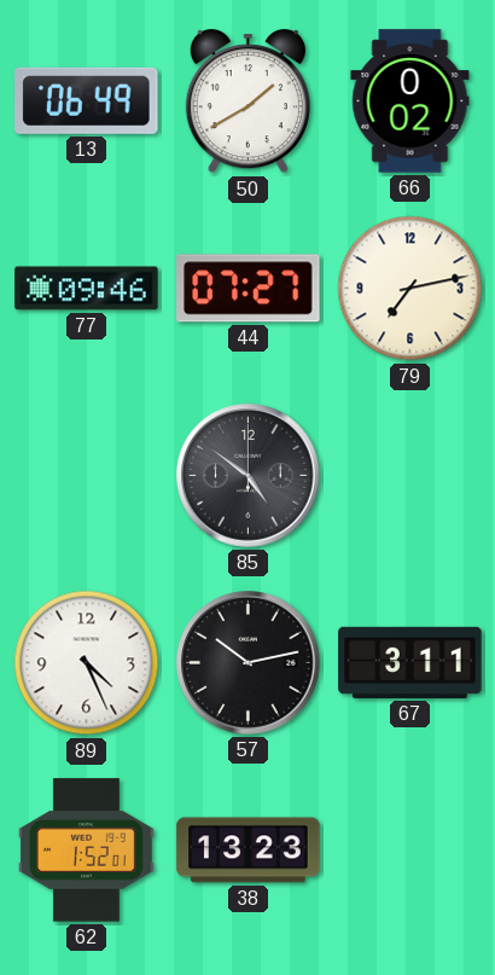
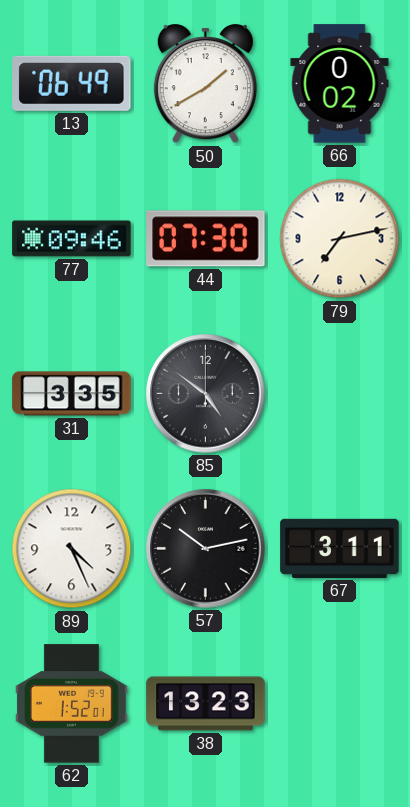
44: 07:27 -> 07:30 (206, 239)
31: none -> 3:35 (72, 394)
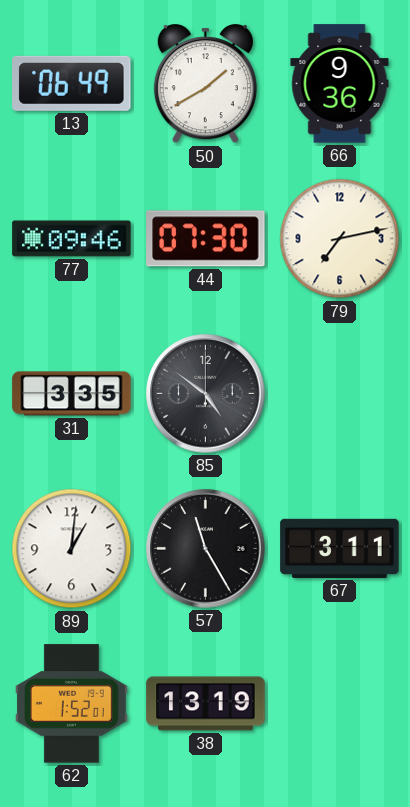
66: 0:02 -> 9:36 (340, 84)
89: 4:26 -> 1:01 (72, 549)
57: 10:13 -> 11:25 (206, 549)
38: 13:23 -> 13:19 (206, 704)
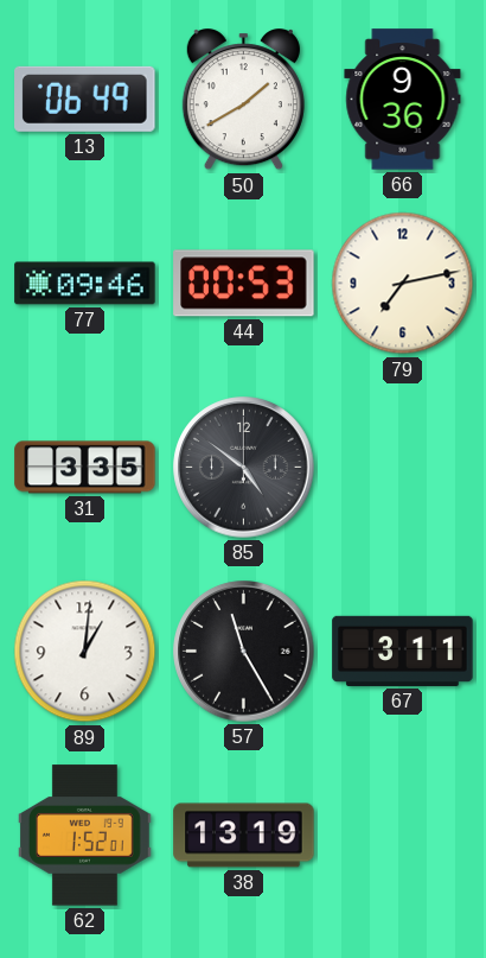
44: 07:30 -> 00:53 (244, 284)
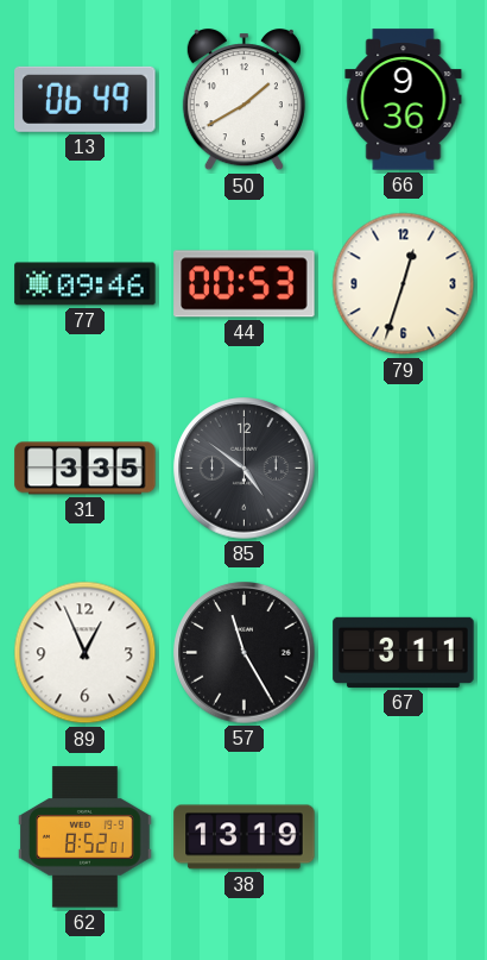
79: 7:13 -> 12:33 (404, 284)
89: 1:01 -> 12:56 (86, 653)
62: 1:52 -> 8:52 (84, 837)
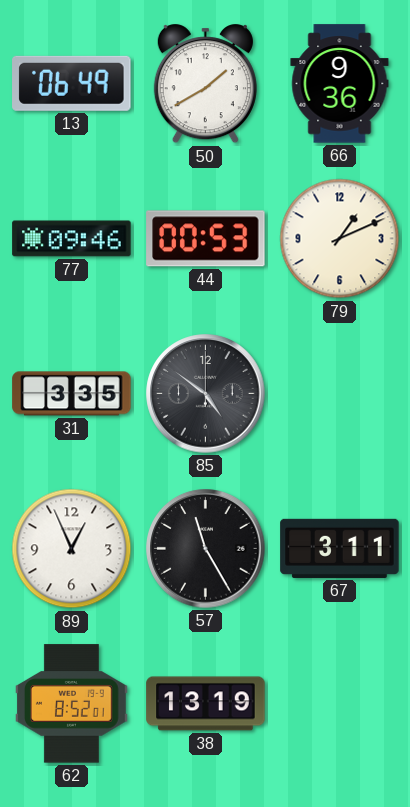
79: 12:33 -> 1:11 (340, 239)
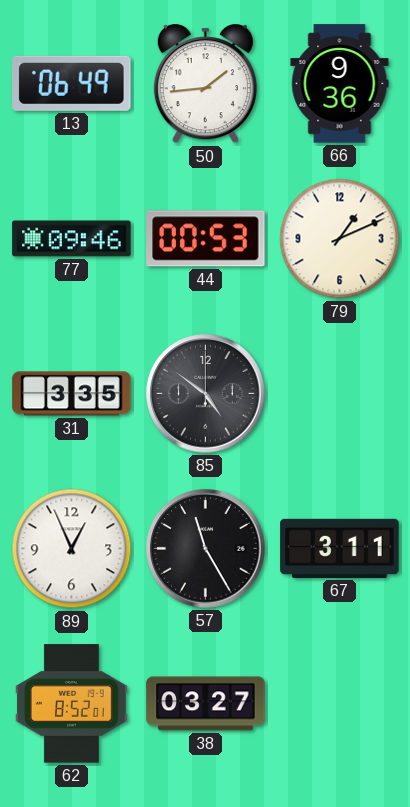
50: 1:40 -> 1:44 (205, 84)
38: 13:19 -> 03:27 (206, 704)
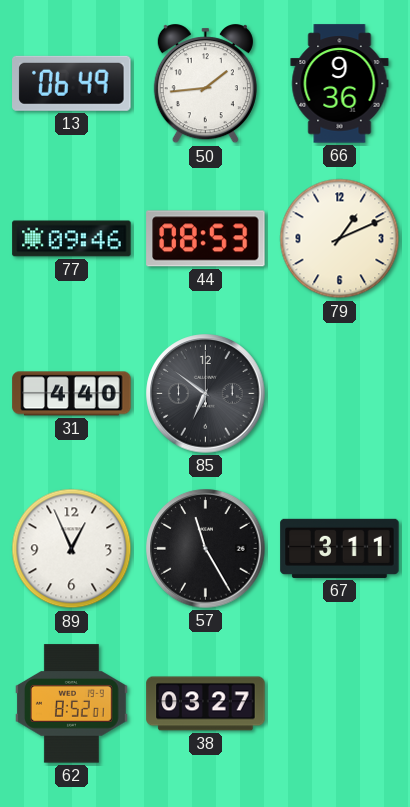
44: 00:53 -> 08:53 (206, 239)
31: 3:35 -> 4:40 (72, 394)
85: 4:51 -> 6:51 (206, 394)
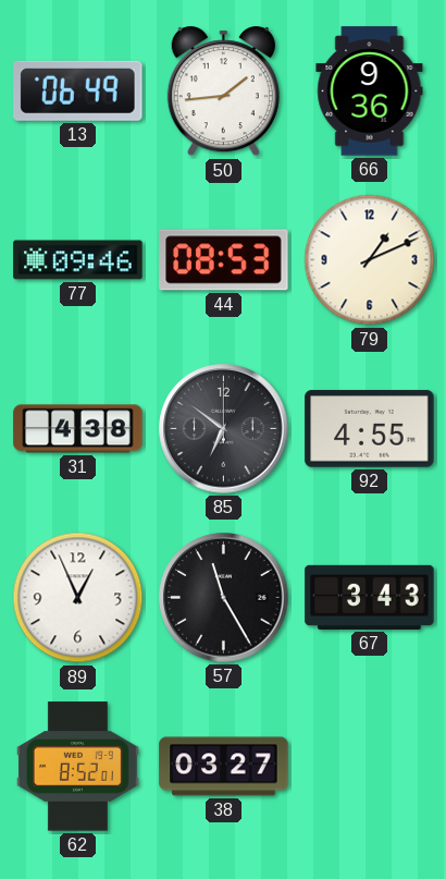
31: 4:40 -> 4:38 (78, 429)
92: none -> 4:55 (370, 429)
67: 3:11 -> 3:43 (370, 597)
